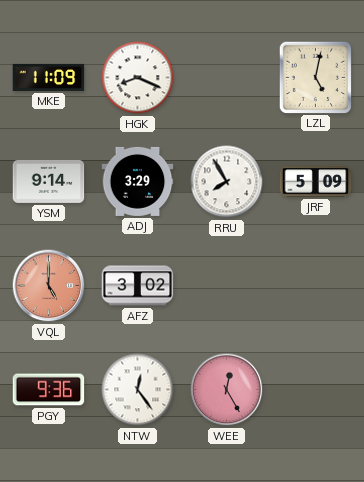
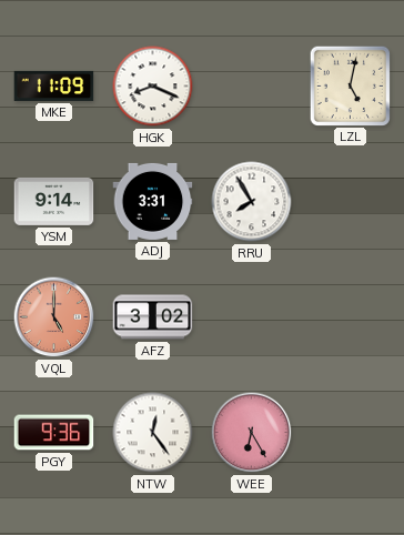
ADJ: 3:29 -> 3:31 (153, 201)
JRF: 5:09 -> none (316, 182)
WEE: 12:25 -> 6:25 (252, 433)
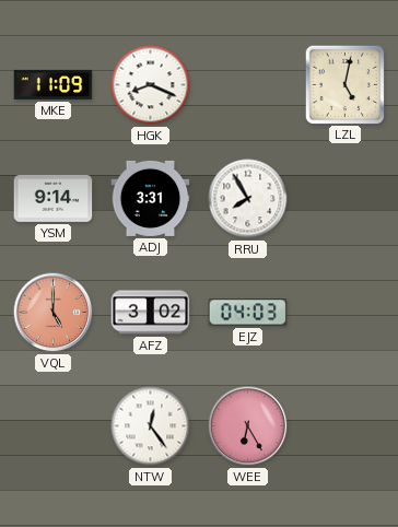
EJZ: none -> 04:03 (248, 313)
PGY: 9:36 -> none (54, 433)
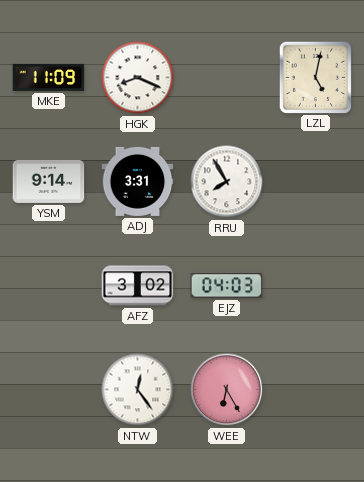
VQL: 5:00 -> none (54, 313)
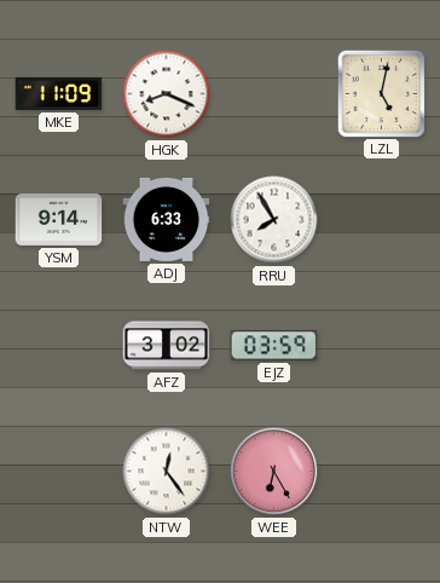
ADJ: 3:31 -> 6:33 (167, 219)
EJZ: 04:03 -> 03:59 (274, 346)
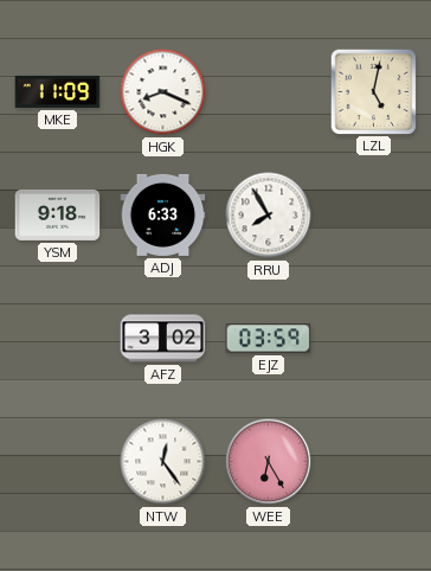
YSM: 9:14 -> 9:18 (58, 214)
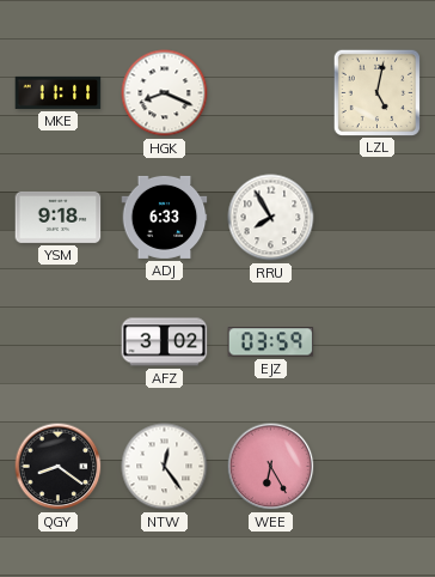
MKE: 11:09 -> 11:11 (59, 92)
QGY: none -> 8:21 (59, 467)
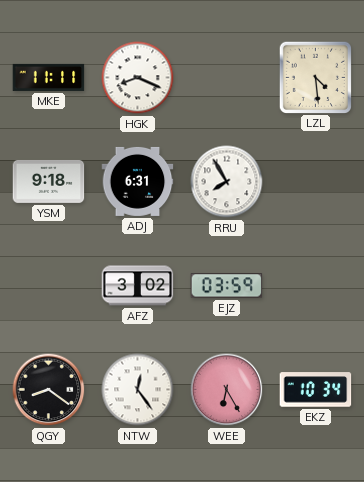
LZL: 5:02 -> 4:29 (315, 77)
ADJ: 6:33 -> 6:31 (138, 181)
EKZ: none -> 10:34 (316, 390)
